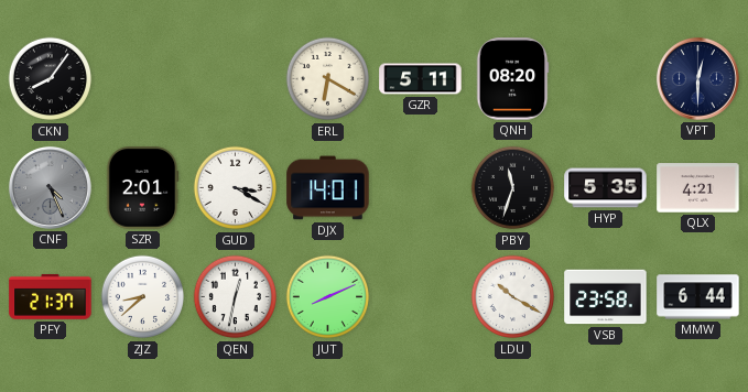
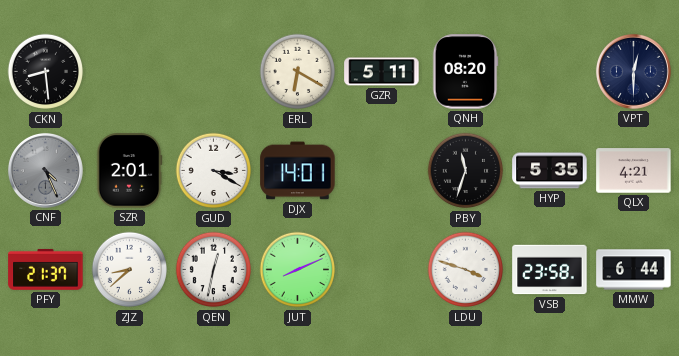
CKN: 8:06 -> 8:29 (46, 72)
LDU: 10:20 -> 3:48 (466, 270)
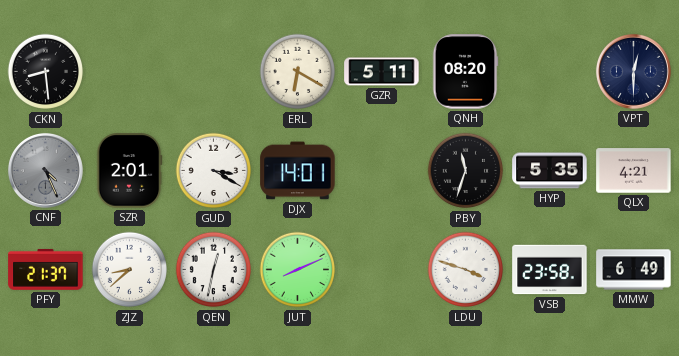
MMW: 6:44 -> 6:49 (634, 270)
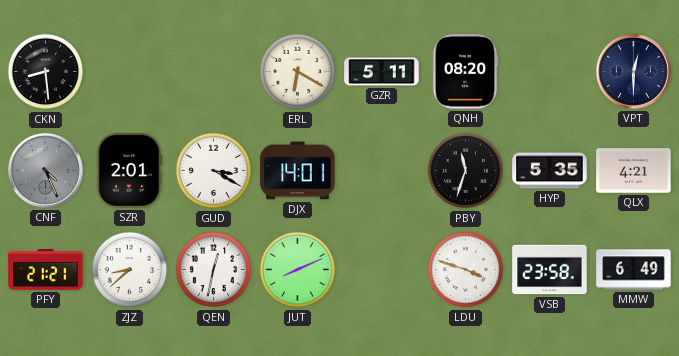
PFY: 21:37 -> 21:21 (46, 269)
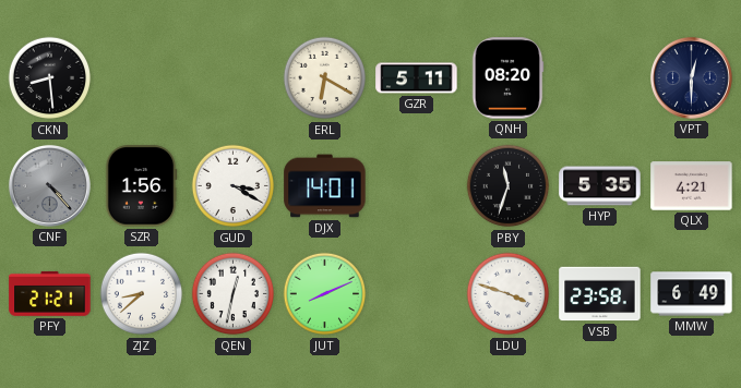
CNF: 4:26 -> 4:23 (49, 185)
SZR: 2:01 -> 1:56 (141, 186)
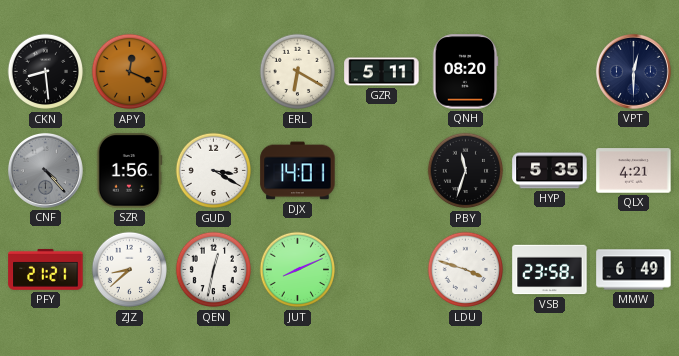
APY: none -> 12:19 (130, 72)
